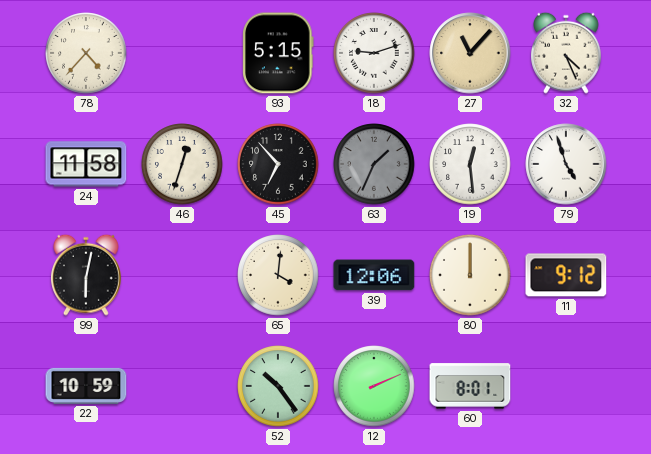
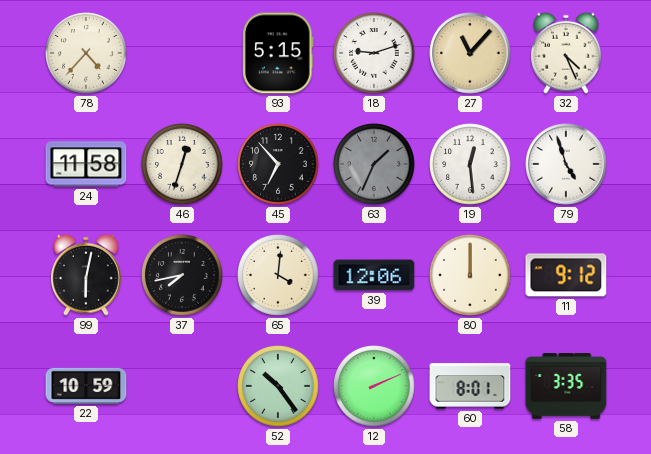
37: none -> 7:43 (182, 275)
58: none -> 3:35 (566, 386)
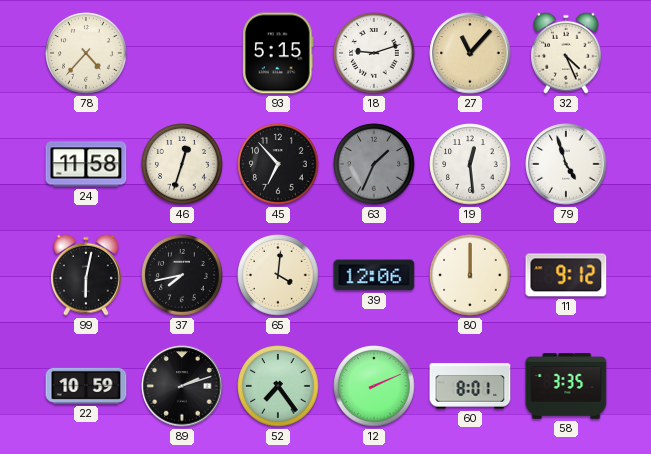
89: none -> 2:12 (182, 386)
52: 10:24 -> 7:24 (278, 386)
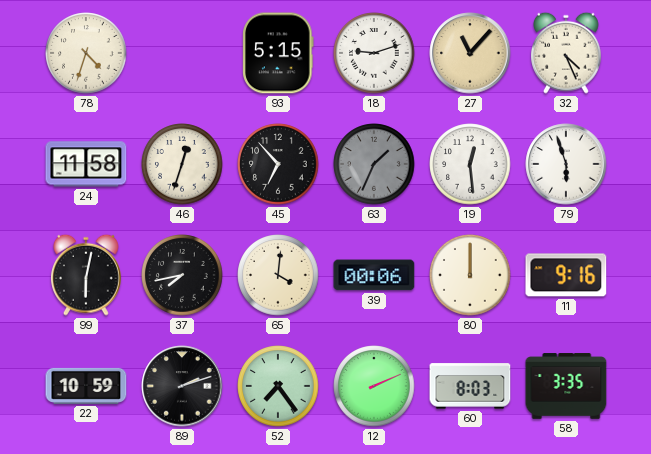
78: 4:37 -> 4:33 (86, 53)
79: 4:57 -> 5:57 (566, 164)
39: 12:06 -> 00:06 (374, 275)
11: 9:12 -> 9:16 (566, 275)
60: 8:01 -> 8:03 (470, 386)
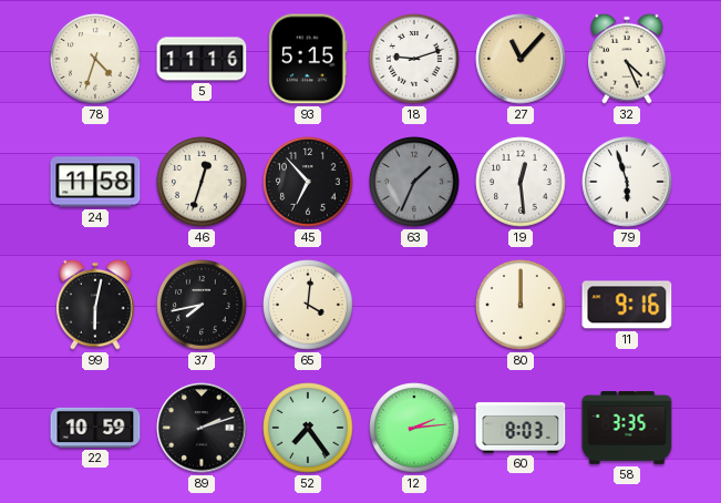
5: none -> 11:16 (202, 59)
39: 00:06 -> none (374, 275)
12: 2:11 -> 2:14 (414, 428)
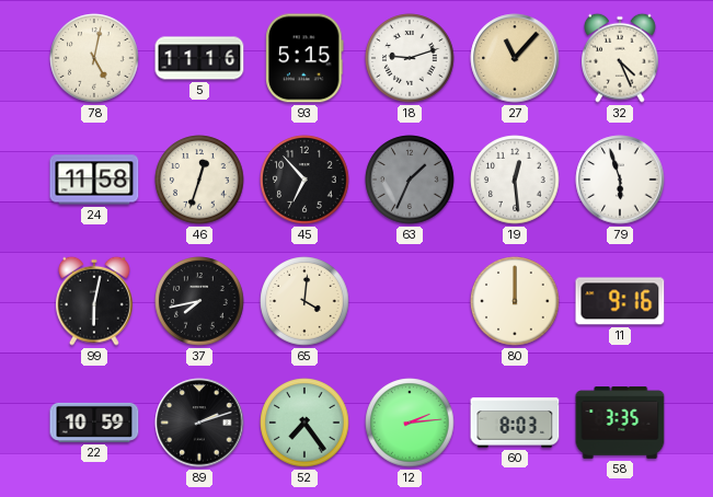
78: 4:33 -> 5:02 (94, 58)
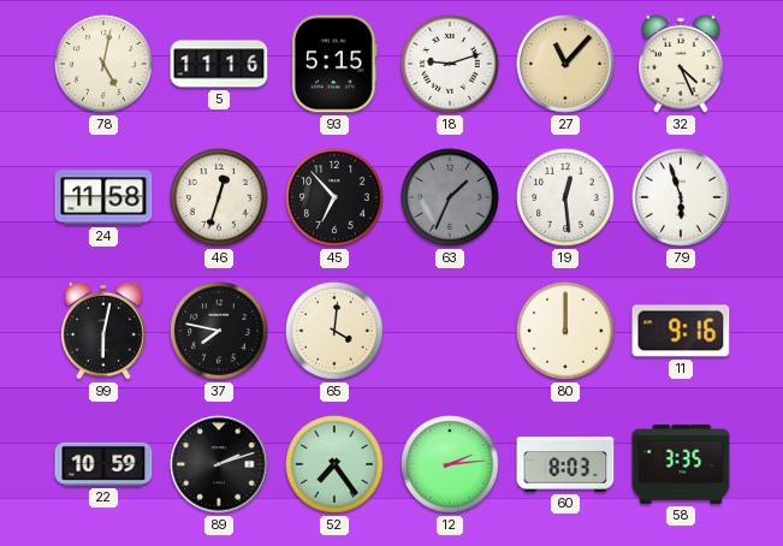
37: 7:43 -> 7:47 (219, 331)
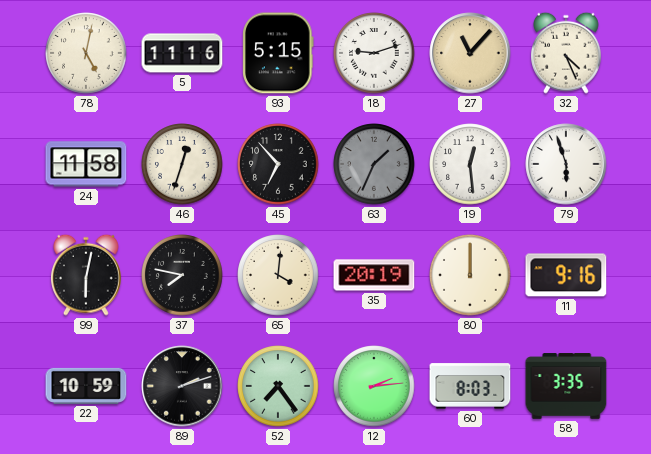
35: none -> 20:19 (374, 275)
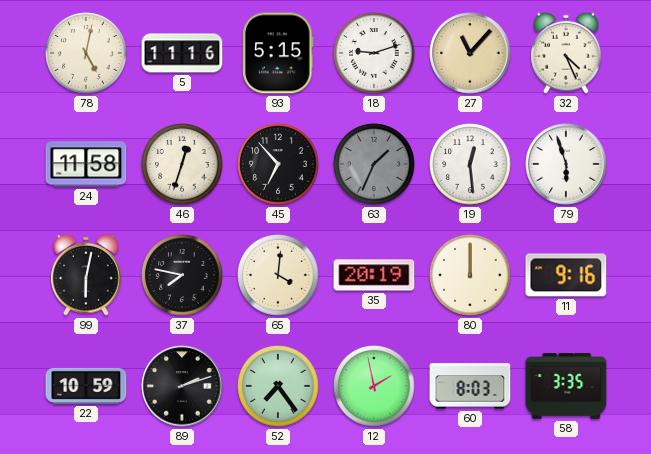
12: 2:14 -> 1:58 (374, 386)
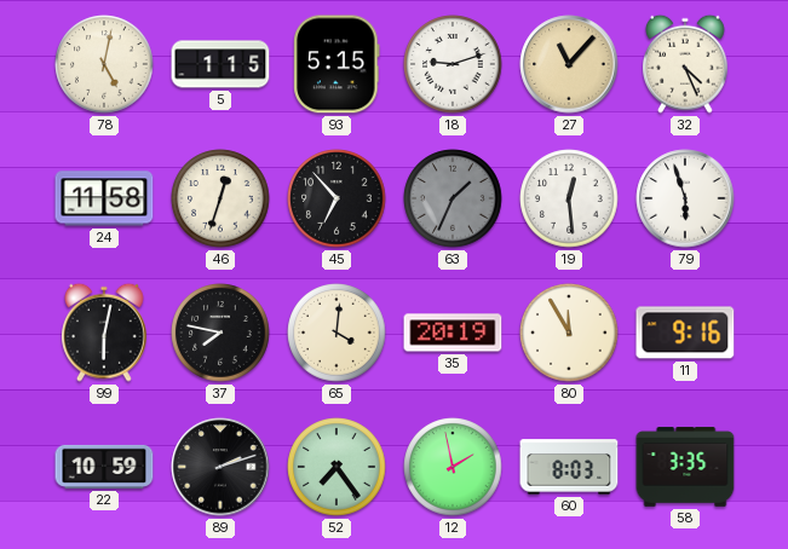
5: 11:16 -> 1:15 (220, 64)
80: 12:00 -> 11:55 (569, 333)
